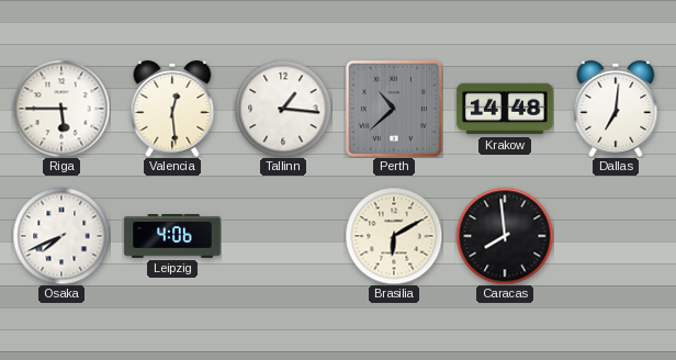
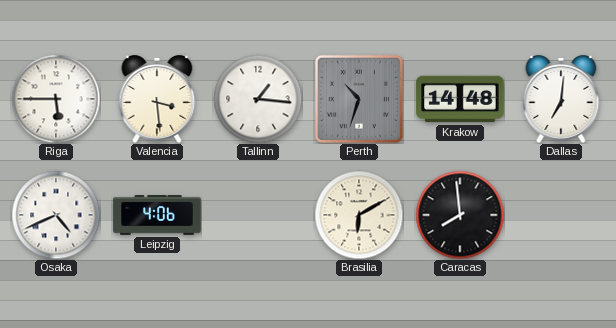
Valencia: 12:29 -> 3:29 (157, 100)
Perth: 10:38 -> 10:33 (359, 99)
Osaka: 7:41 -> 4:41 (56, 215)
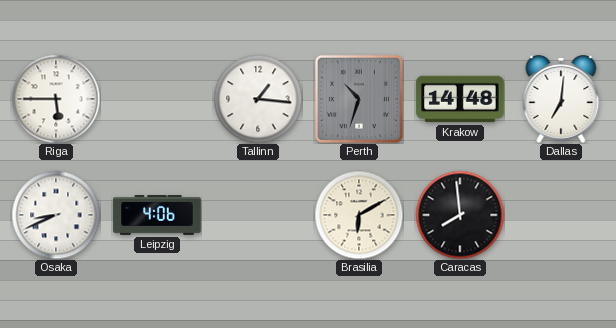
Valencia: 3:29 -> none (157, 100)
Osaka: 4:41 -> 8:41 (56, 215)
